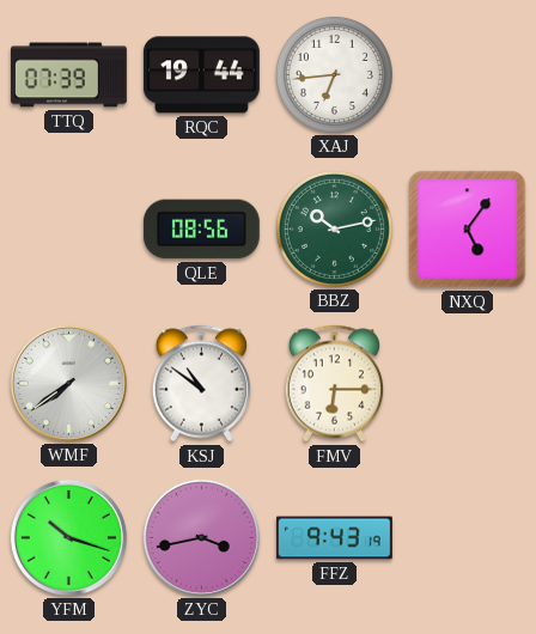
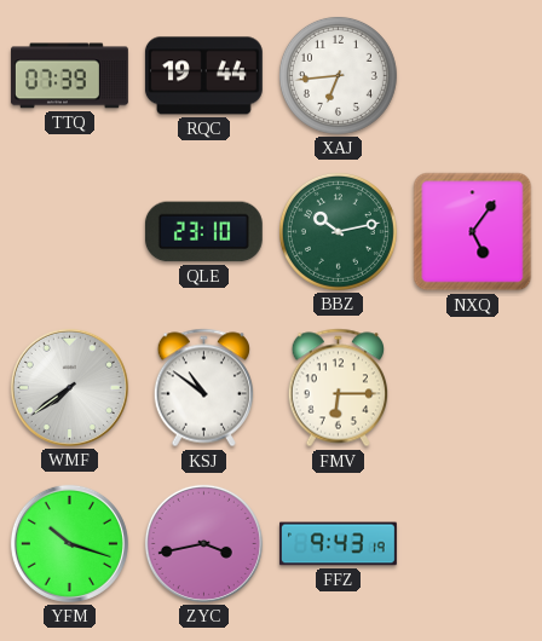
QLE: 08:56 -> 23:10 (203, 232)
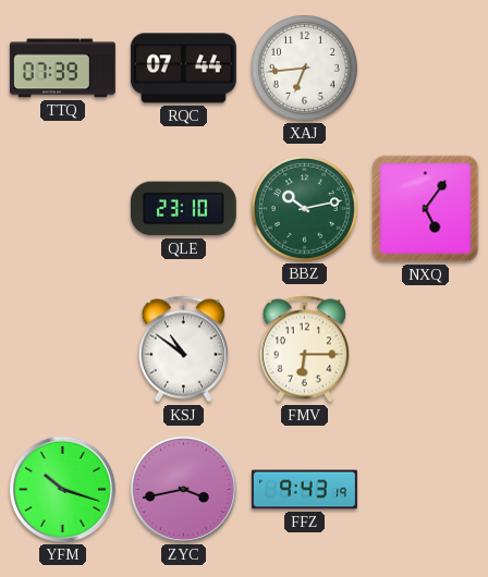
RQC: 19:44 -> 07:44 (183, 69)
WMF: 7:39 -> none (69, 387)
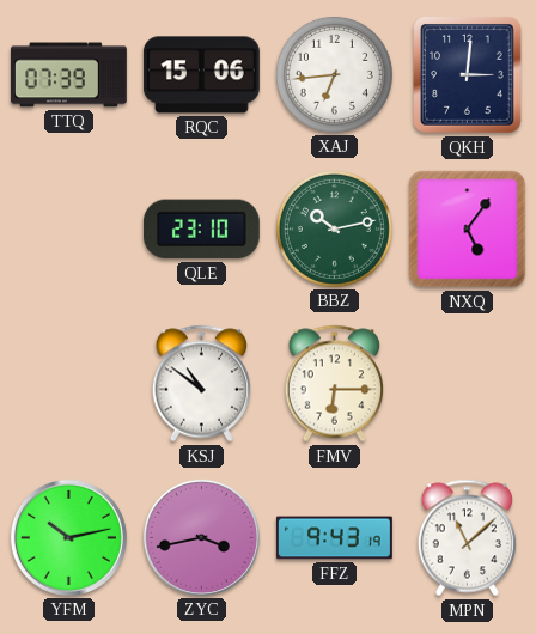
RQC: 07:44 -> 15:06 (201, 75)
QKH: none -> 3:01 (468, 75)
YFM: 10:18 -> 10:13 (68, 537)
MPN: none -> 11:08 (467, 538)
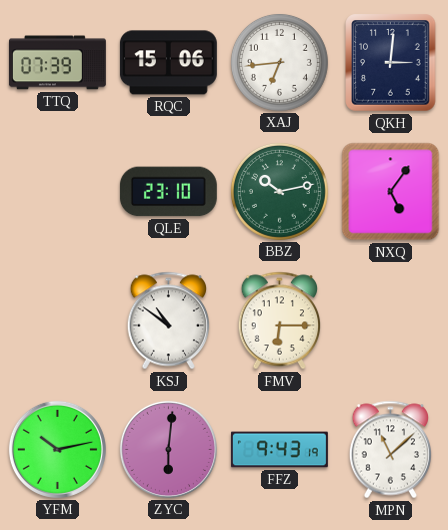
ZYC: 3:43 -> 6:01 (168, 449)
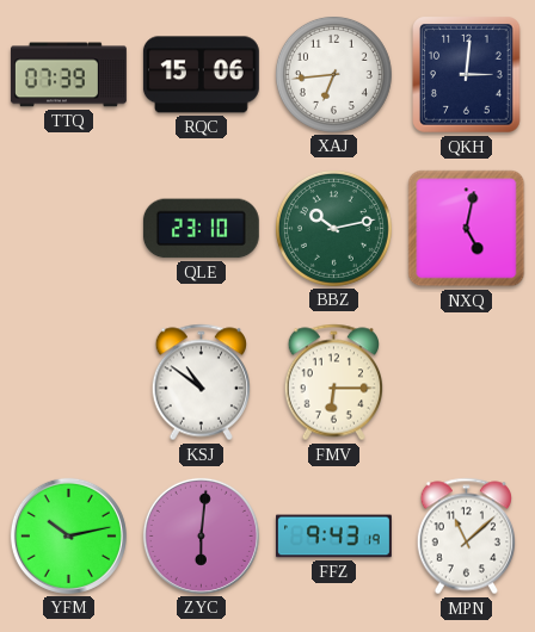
NXQ: 5:06 -> 5:02 (467, 229)
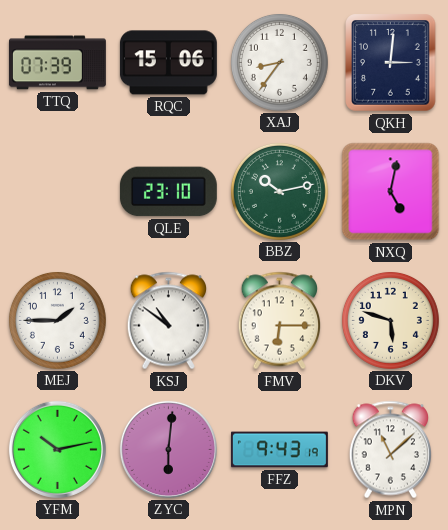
XAJ: 6:44 -> 8:36 (279, 62)
MEJ: none -> 1:45 (57, 320)
DKV: none -> 5:48 (390, 320)
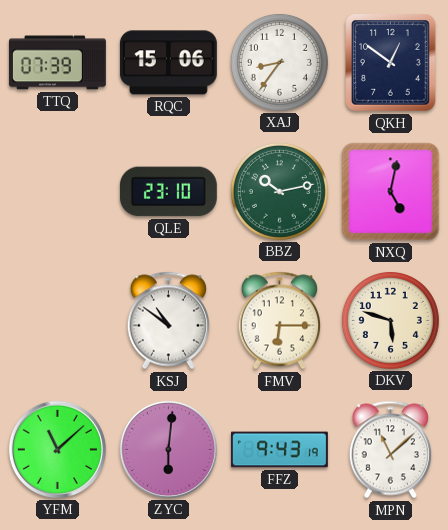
QKH: 3:01 -> 12:51 (391, 63)
MEJ: 1:45 -> none (57, 320)
YFM: 10:13 -> 11:08 (57, 449)
